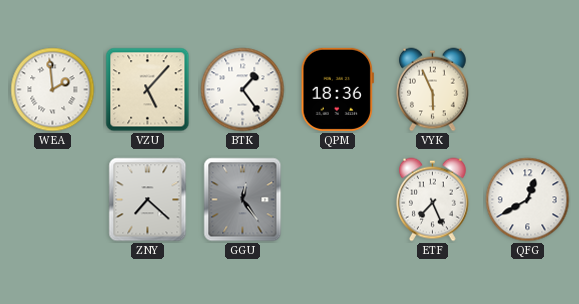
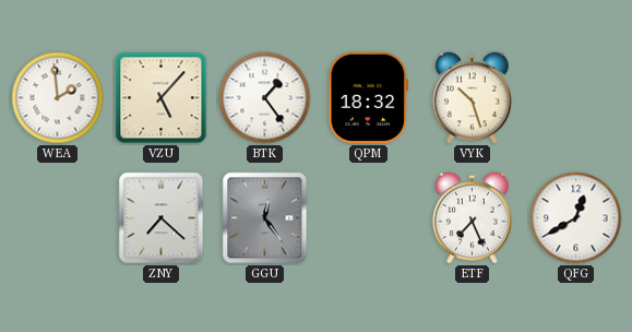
QPM: 18:36 -> 18:32 (368, 97)
VYK: 5:56 -> 10:27 (472, 98)
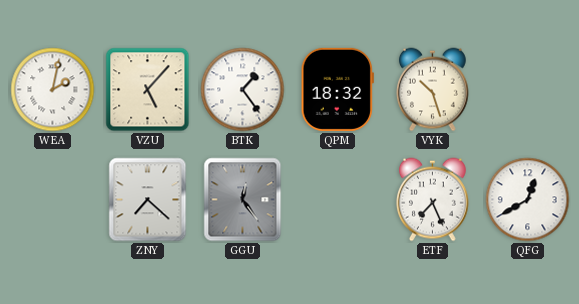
WEA: 1:59 -> 2:02 (53, 90)
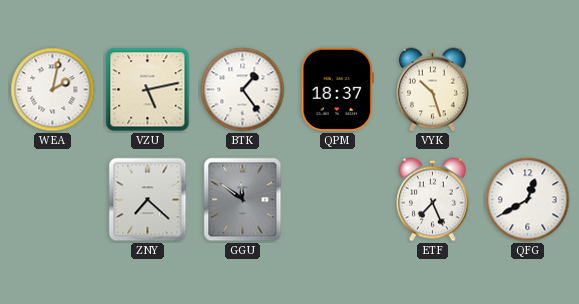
VZU: 5:07 -> 5:13 (148, 90)
QPM: 18:32 -> 18:37 (337, 89)
GGU: 12:24 -> 11:51 (243, 200)
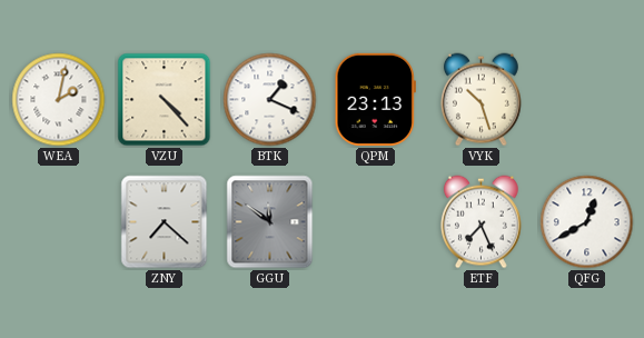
VZU: 5:13 -> 4:23 (165, 100)
BTK: 1:24 -> 1:19 (270, 100)
QPM: 18:37 -> 23:13 (375, 99)
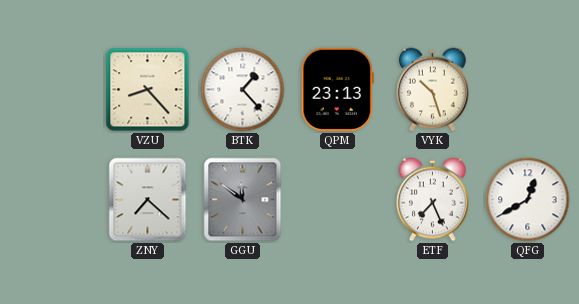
WEA: 2:02 -> none (59, 100)
VZU: 4:23 -> 8:23 (148, 90)
BTK: 1:19 -> 1:23 (243, 90)
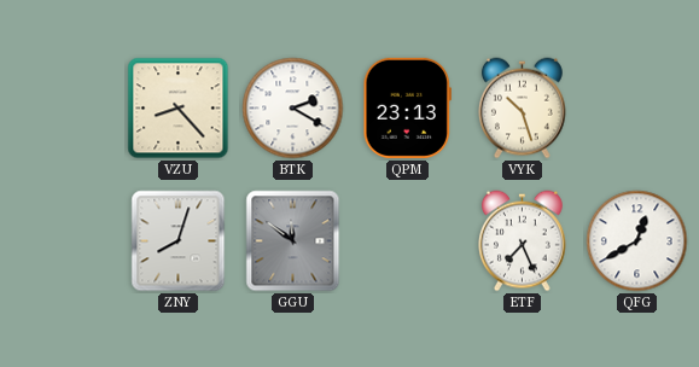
BTK: 1:23 -> 2:20 (293, 109)
ZNY: 7:22 -> 8:03 (179, 241)
